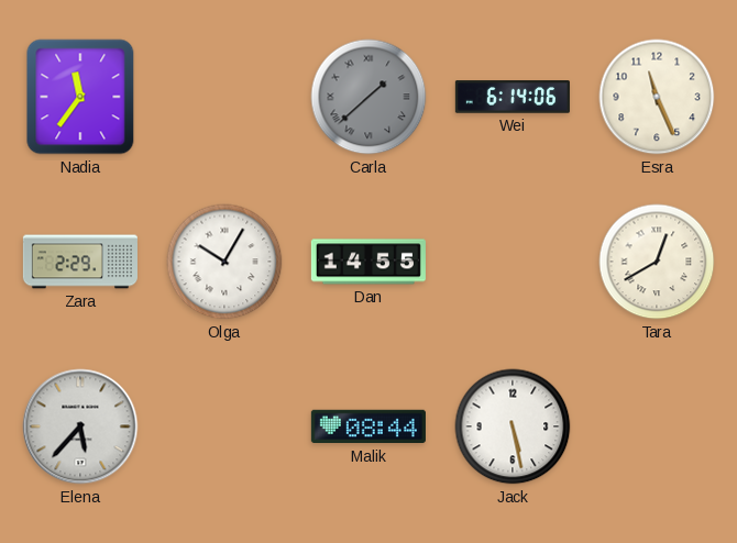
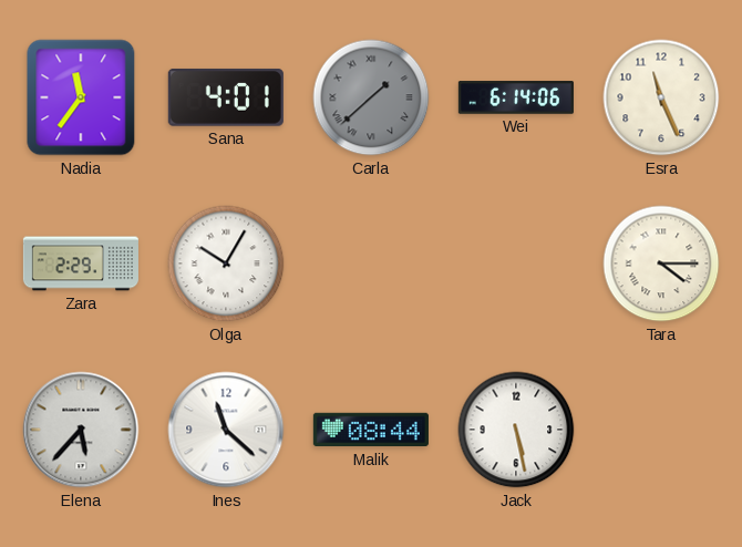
Sana: none -> 4:01 (226, 97)
Dan: 14:55 -> none (369, 262)
Tara: 12:40 -> 4:15 (661, 264)
Ines: none -> 11:22 (226, 430)
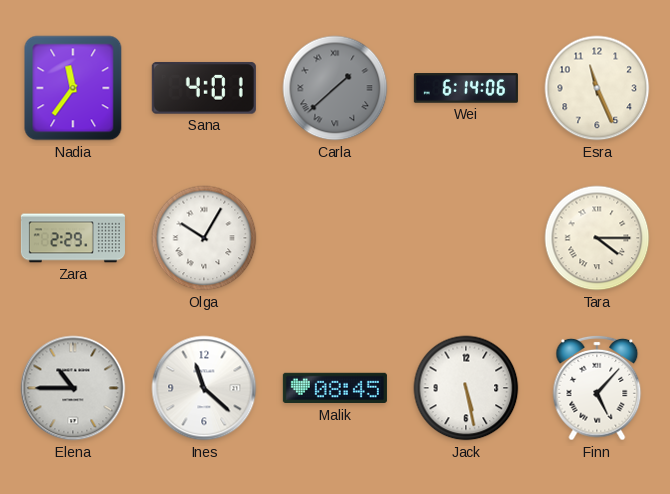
Elena: 5:37 -> 10:45 (73, 388)
Malik: 08:44 -> 08:45 (335, 388)
Finn: none -> 5:07 (597, 388)
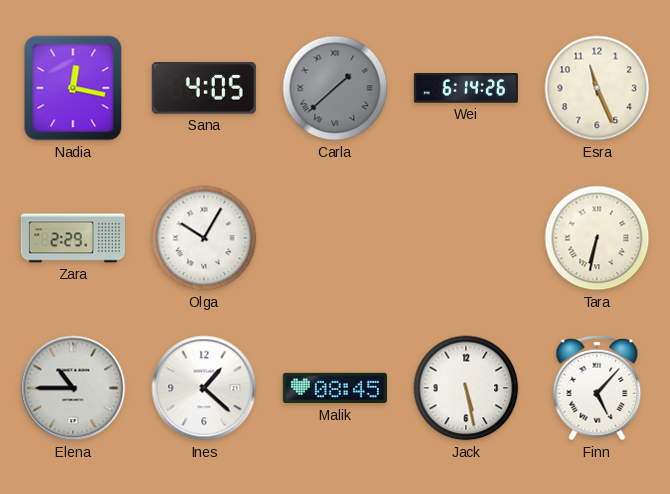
Nadia: 11:36 -> 12:17 (73, 88)
Sana: 4:01 -> 4:05 (204, 88)
Wei: 6:14:06 -> 6:14:26 (466, 88)
Tara: 4:15 -> 6:32 (597, 238)
Ines: 11:22 -> 1:22 (204, 388)
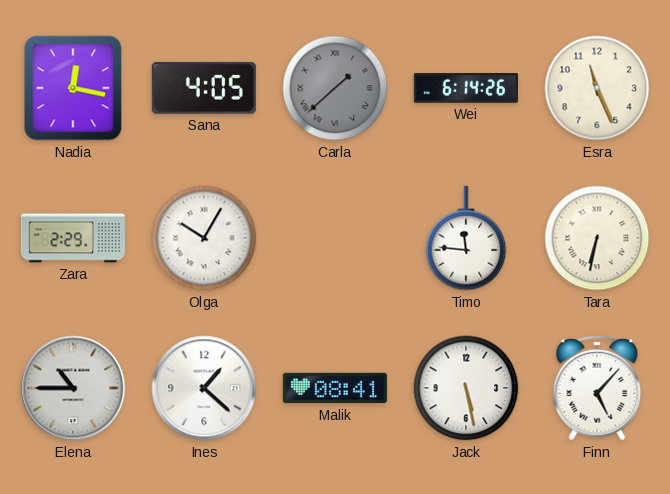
Timo: none -> 11:46 (466, 238)
Malik: 08:45 -> 08:41 (335, 388)
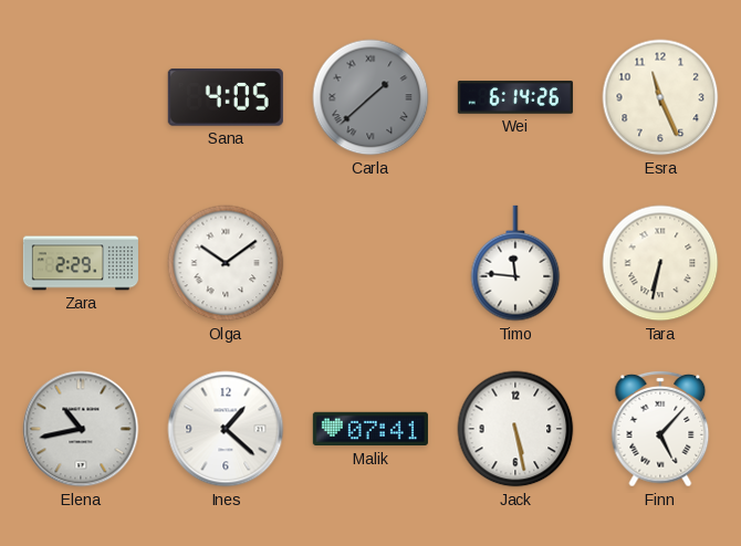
Nadia: 12:17 -> none (73, 88)
Olga: 10:05 -> 10:09 (226, 263)
Elena: 10:45 -> 10:43 (81, 429)
Malik: 08:41 -> 07:41 (370, 429)
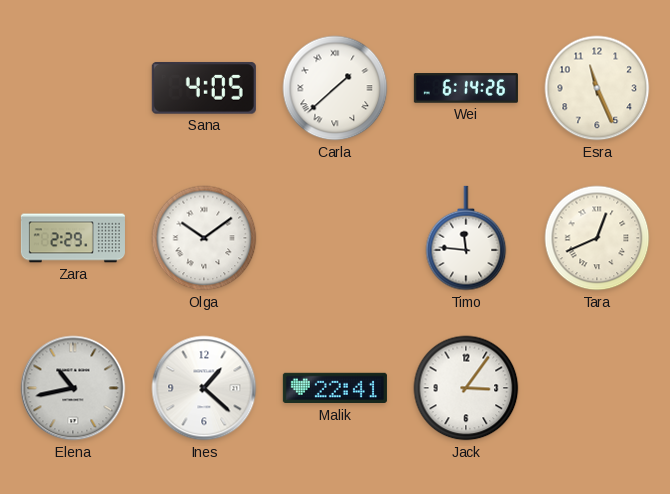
Carla dial: grey -> white (335, 88)
Tara: 6:32 -> 12:41 (597, 238)
Malik: 07:41 -> 22:41 (335, 388)
Jack: 5:28 -> 3:06 (466, 388)
Finn: 5:07 -> none (660, 429)
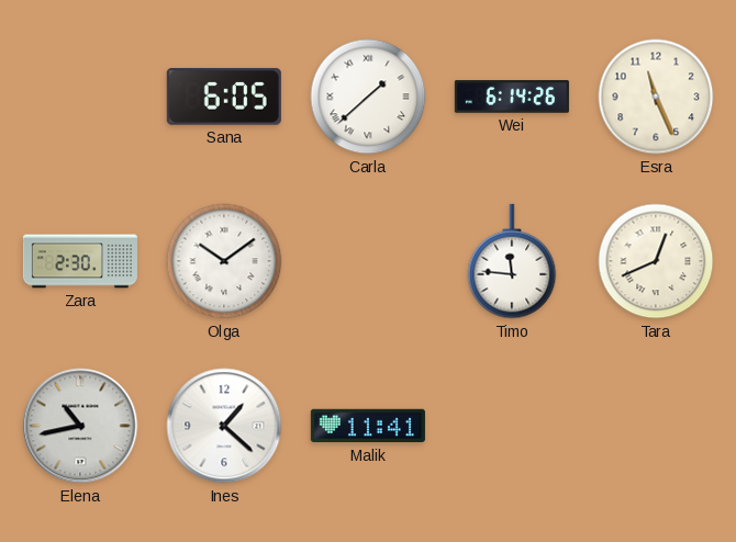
Sana: 4:05 -> 6:05 (224, 97)
Zara: 2:29 -> 2:30 (80, 261)
Malik: 22:41 -> 11:41 (368, 426)
Jack: 3:06 -> none (466, 388)
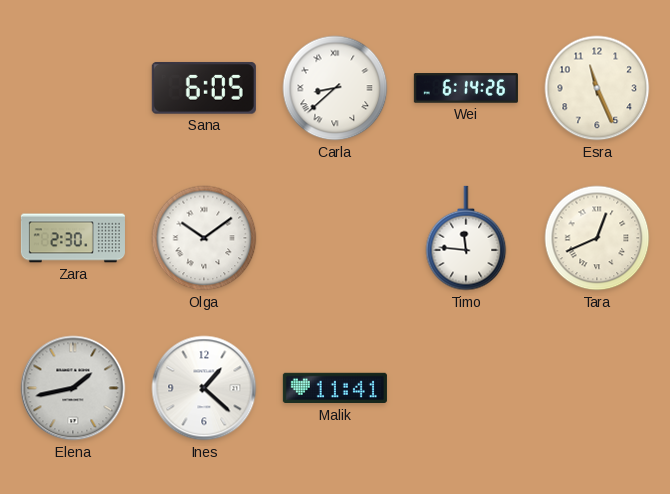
Carla: 1:38 -> 8:38 (335, 88)
Elena: 10:43 -> 1:43 (73, 388)
